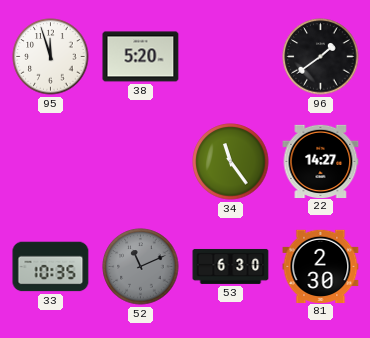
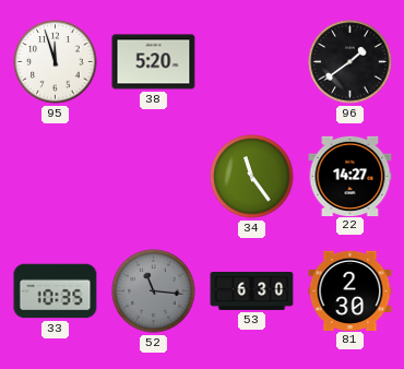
52: 11:11 -> 11:16 (154, 291)
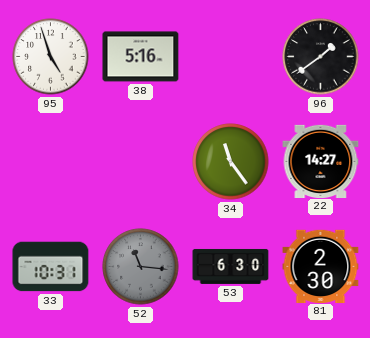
95: 11:57 -> 4:57 (51, 57)
38: 5:20 -> 5:16 (141, 57)
33: 10:35 -> 10:31 (51, 267)
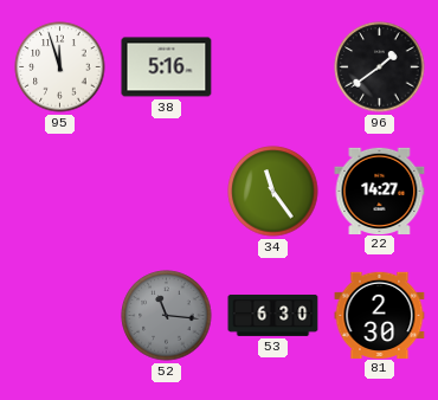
95: 4:57 -> 11:57 (60, 67)
33: 10:31 -> none (51, 267)
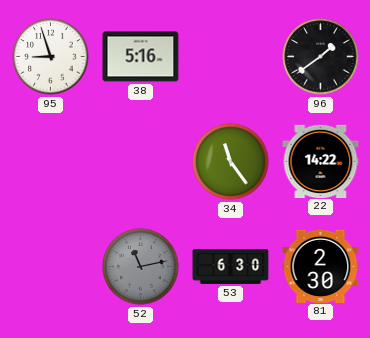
95: 11:57 -> 8:57 (51, 57)
22: 14:27 -> 14:22 (321, 161)
52: 11:16 -> 11:13 (141, 267)
